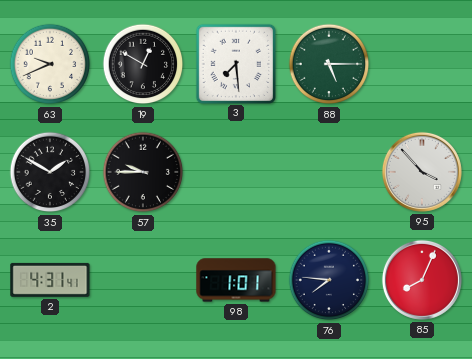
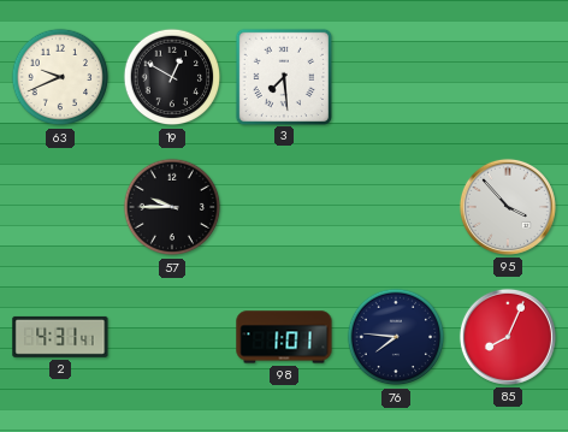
88: 5:15 -> none (329, 64)
35: 1:50 -> none (50, 172)
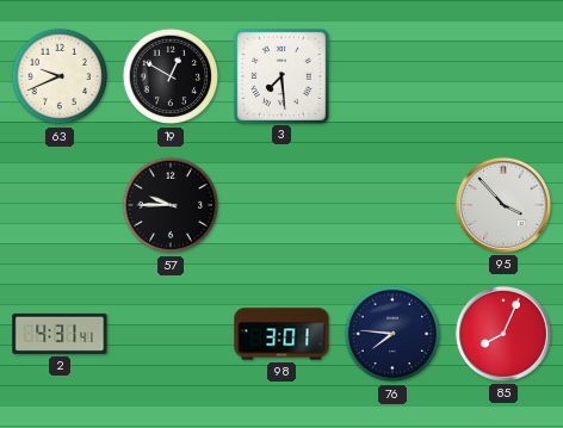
98: 1:01 -> 3:01 (281, 334)
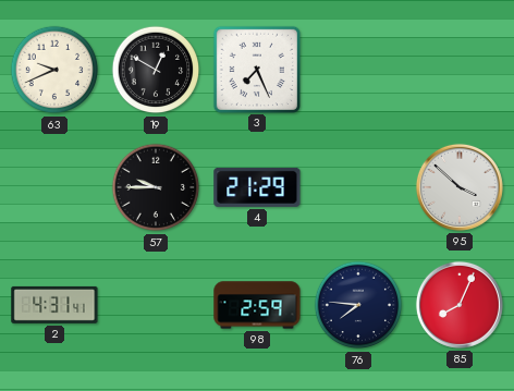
3: 7:29 -> 7:26 (256, 69)
4: none -> 21:29 (257, 187)
95: 3:53 -> 3:52 (460, 187)
98: 3:01 -> 2:59 (257, 305)
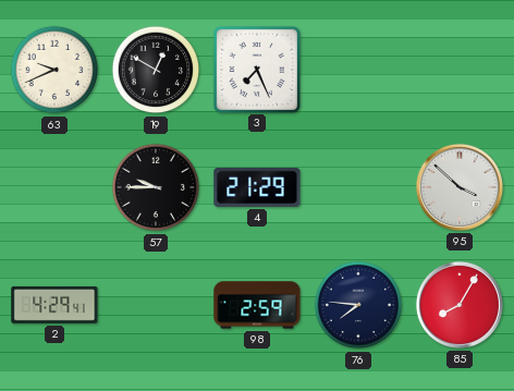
2: 4:31 -> 4:29 (54, 305)
85: 8:04 -> 8:05 (460, 305)
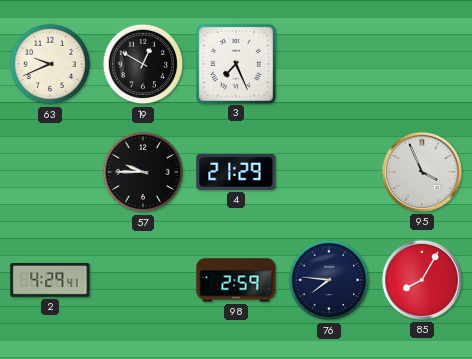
95: 3:52 -> 3:56 (422, 172)
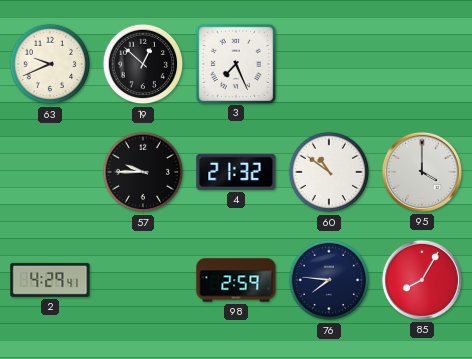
19: 12:50 -> 12:52 (143, 64)
4: 21:29 -> 21:32 (236, 172)
60: none -> 10:51 (329, 172)
95: 3:56 -> 4:00 (422, 172)
